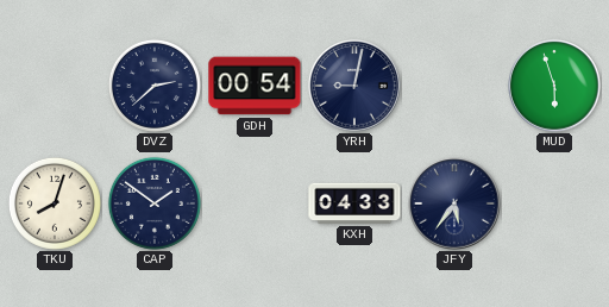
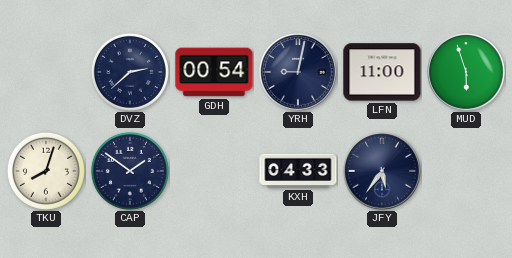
LFN: none -> 11:00 (382, 72)
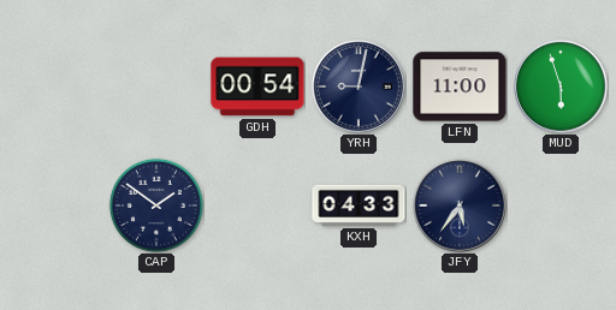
DVZ: 2:38 -> none (130, 72)
TKU: 8:03 -> none (46, 171)
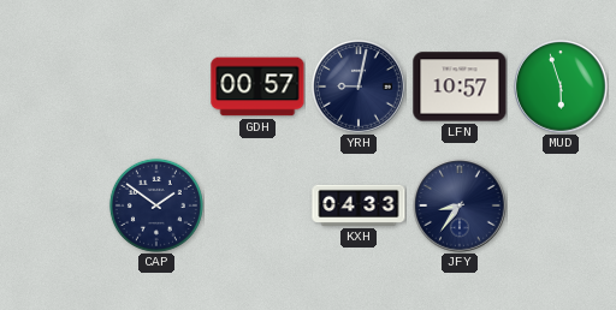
GDH: 00:54 -> 00:57 (257, 87)
LFN: 11:00 -> 10:57 (460, 87)
JFY: 5:36 -> 8:36 (460, 205)
